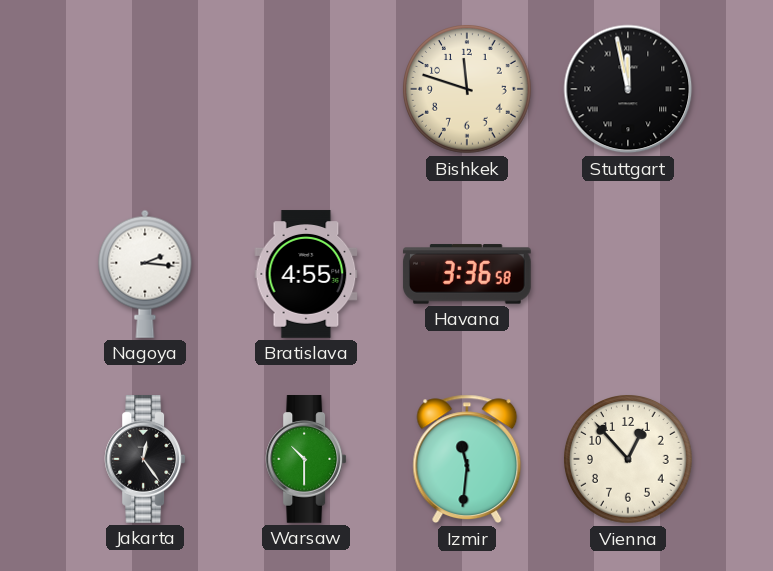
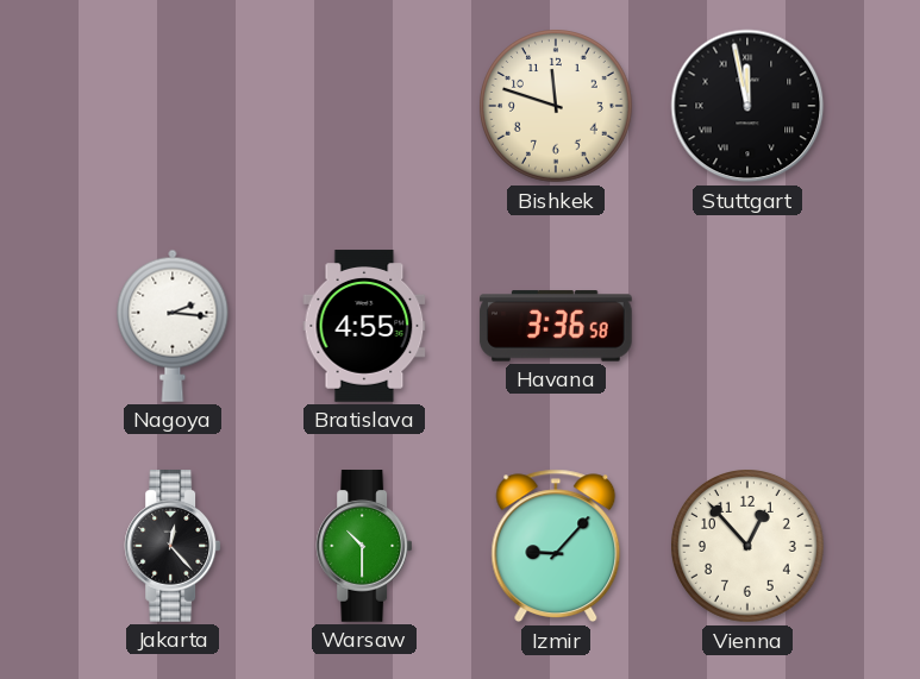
Jakarta: 12:24 -> 12:23 (173, 547)
Izmir: 11:31 -> 9:07 (556, 546)
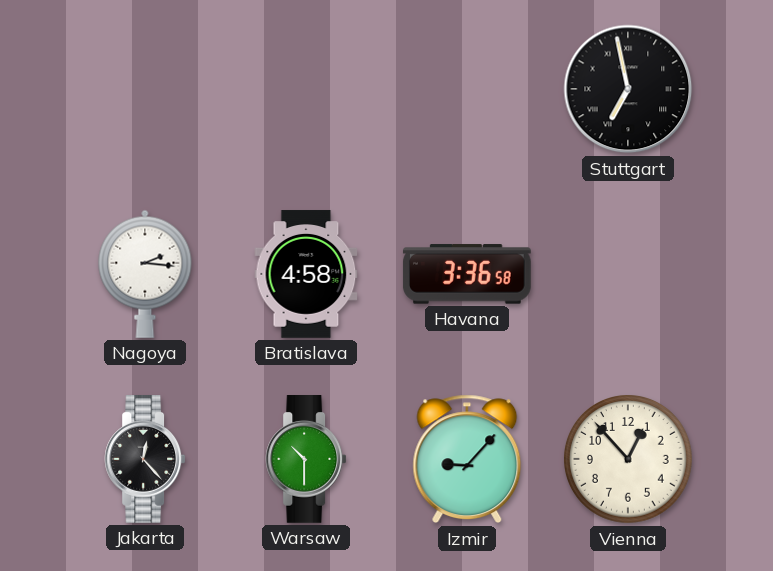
Bishkek: 11:48 -> none (557, 107)
Stuttgart: 11:58 -> 6:58 (628, 89)
Bratislava: 4:55 -> 4:58 (306, 274)
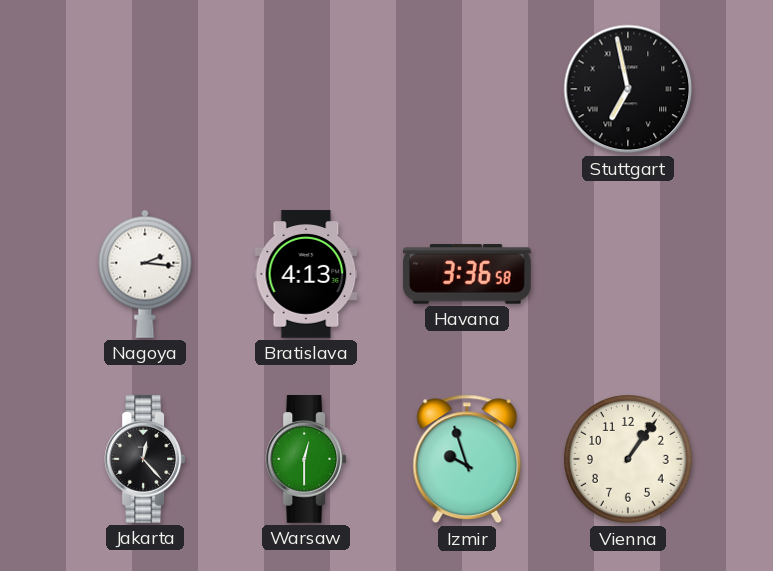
Bratislava: 4:58 -> 4:13 (306, 274)
Warsaw: 10:30 -> 12:30 (306, 460)
Izmir: 9:07 -> 9:57 (467, 459)
Vienna: 12:53 -> 1:06 (629, 460)
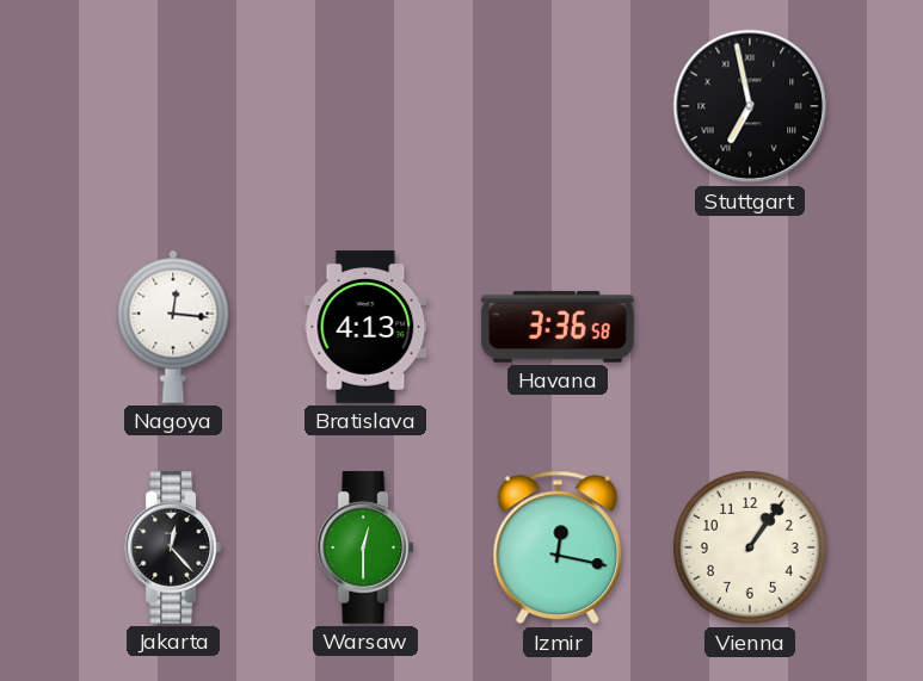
Nagoya: 2:16 -> 12:16 (173, 327)
Izmir: 9:57 -> 12:17 (558, 547)
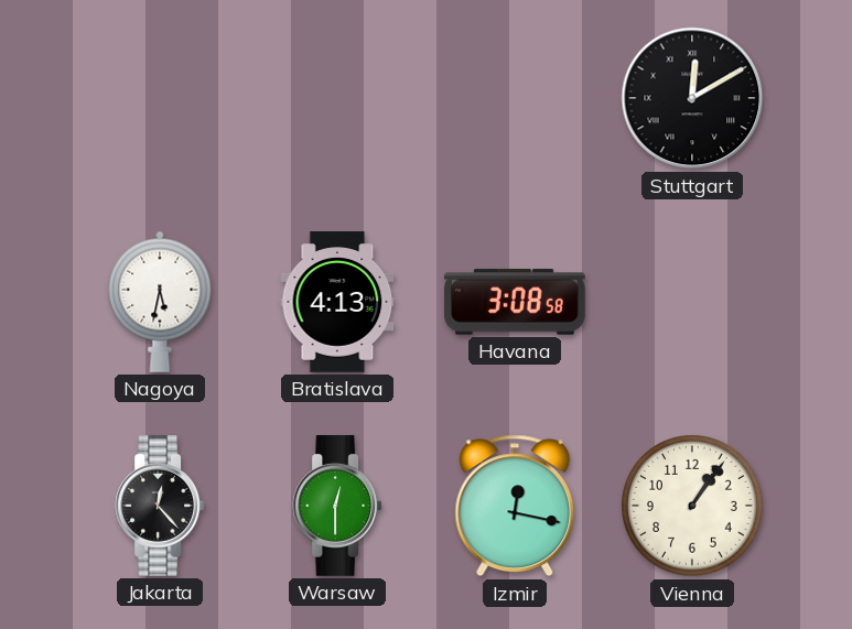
Stuttgart: 6:58 -> 12:10 (692, 98)
Nagoya: 12:16 -> 5:32 (160, 302)
Havana: 3:36 -> 3:08 (515, 302)
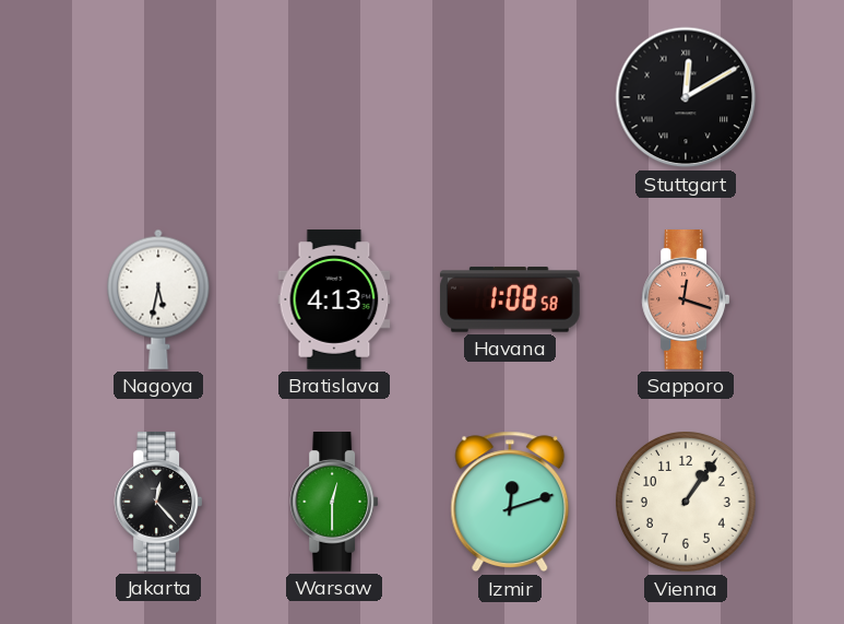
Havana: 3:08 -> 1:08 (510, 299)
Sapporo: none -> 12:18 (686, 301)
Izmir: 12:17 -> 12:12 (510, 502)
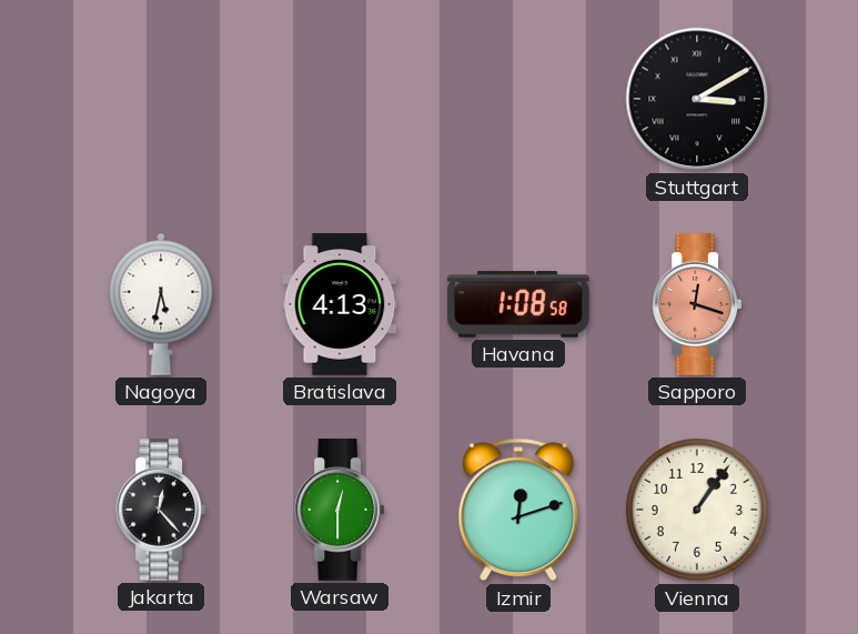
Stuttgart: 12:10 -> 3:10 (697, 99)
